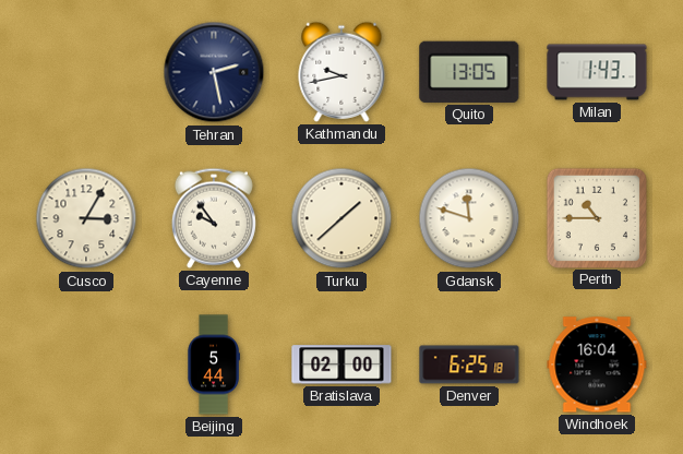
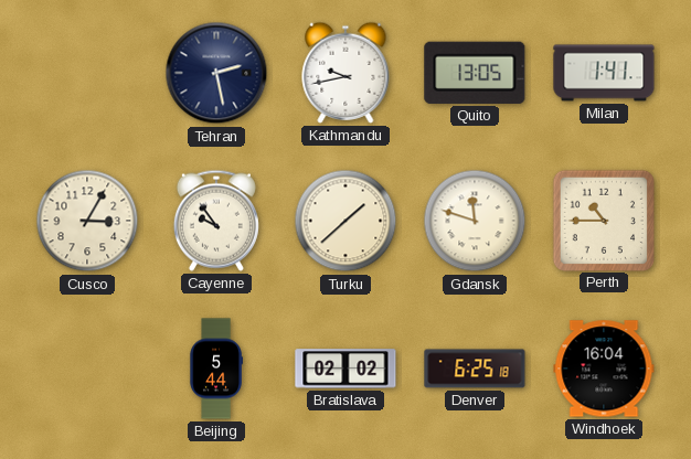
Milan: 1:43 -> 1:41 (604, 73)
Bratislava: 02:00 -> 02:02 (345, 369)
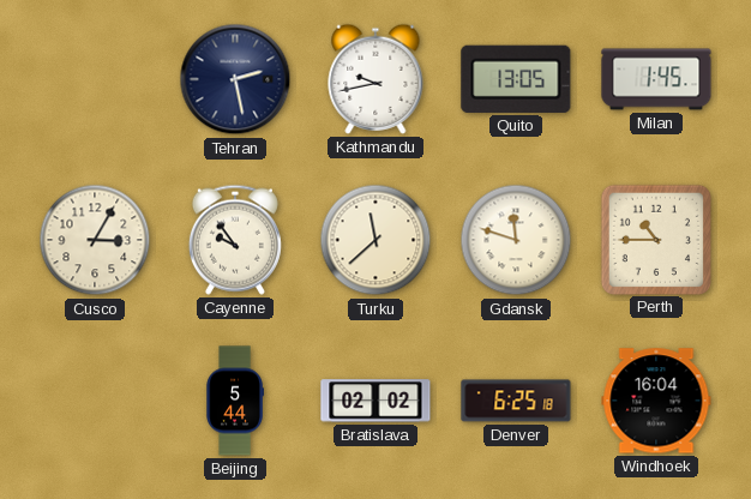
Milan: 1:41 -> 1:45 (656, 79)
Turku: 1:38 -> 11:38 (376, 240)
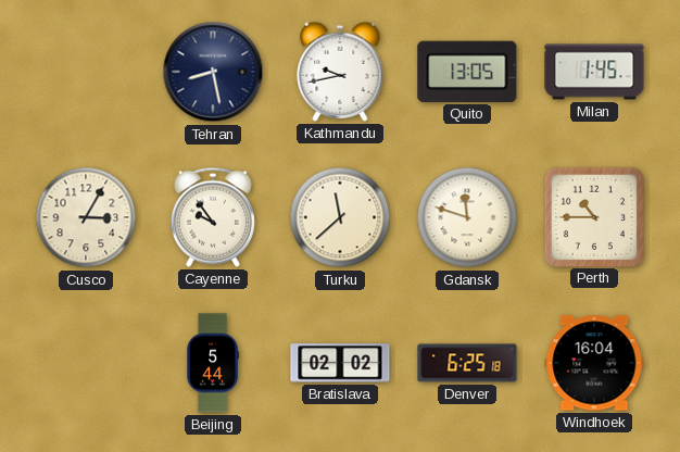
Tehran: 2:28 -> 8:28 (213, 72)
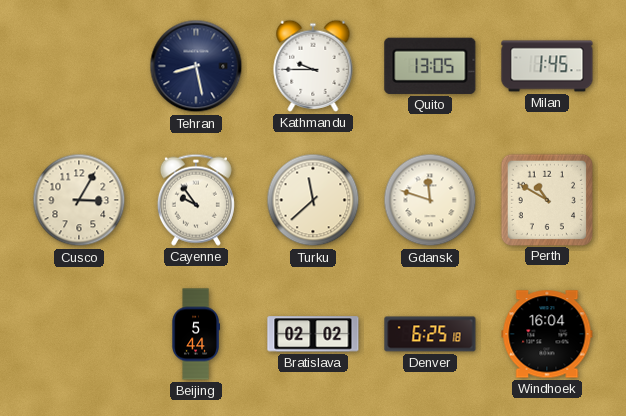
Kathmandu: 9:43 -> 9:45 (313, 66)
Perth: 10:45 -> 10:50 (546, 199)
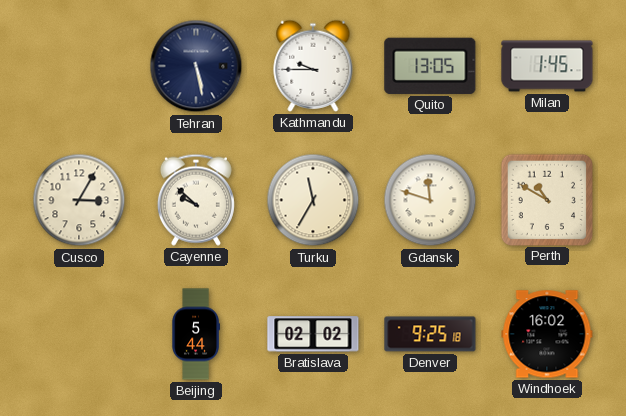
Tehran: 8:28 -> 5:28 (196, 66)
Cayenne: 9:54 -> 9:52 (196, 200)
Turku: 11:38 -> 11:35 (313, 200)
Denver: 6:25 -> 9:25 (430, 334)
Windhoek: 16:04 -> 16:02 (547, 334)
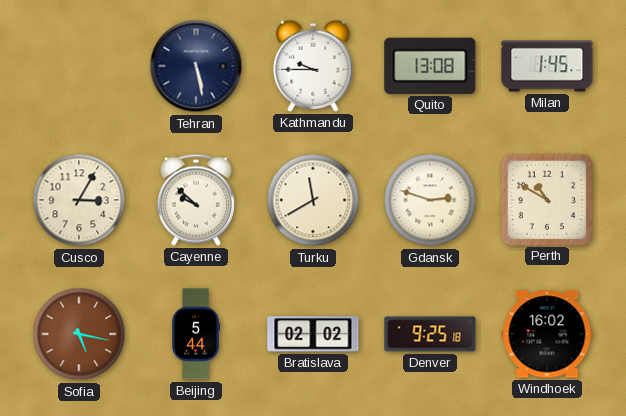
Quito: 13:05 -> 13:08 (430, 66)
Turku: 11:35 -> 11:40 (313, 200)
Gdansk: 11:48 -> 2:48 (430, 200)
Sofia: none -> 5:17 (79, 334)
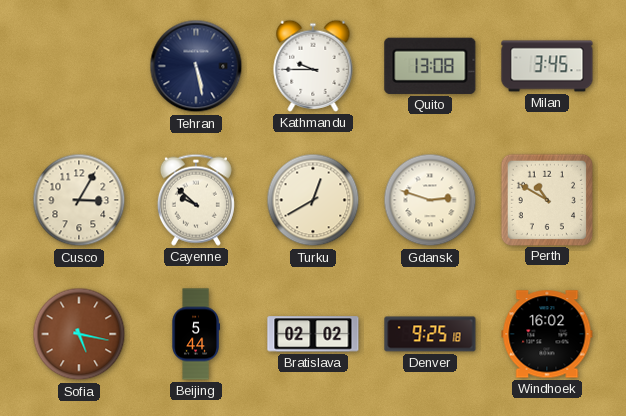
Milan: 1:45 -> 3:45 (547, 66)
Turku: 11:40 -> 12:40 (313, 200)
